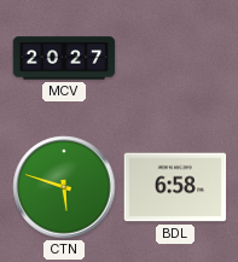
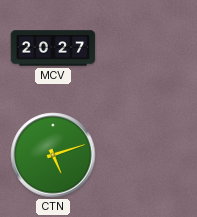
CTN: 5:48 -> 5:12 (53, 155)
BDL: 6:58 -> none (175, 187)
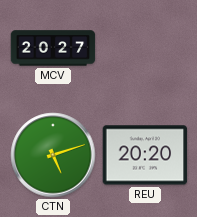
REU: none -> 20:20 (145, 155)
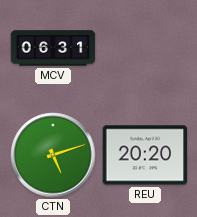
MCV: 20:27 -> 06:31 (53, 48)
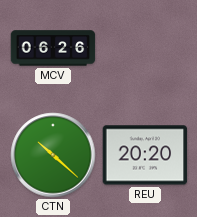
MCV: 06:31 -> 06:26 (53, 48)
CTN: 5:12 -> 10:22 (53, 155)
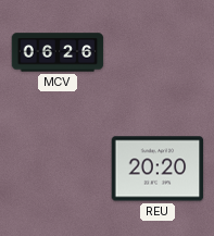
CTN: 10:22 -> none (53, 155)
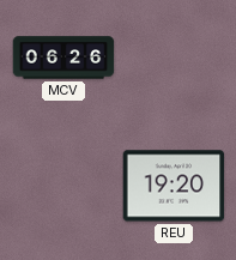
REU: 20:20 -> 19:20 (174, 186)
